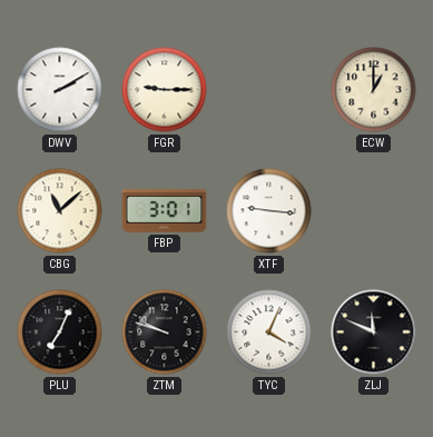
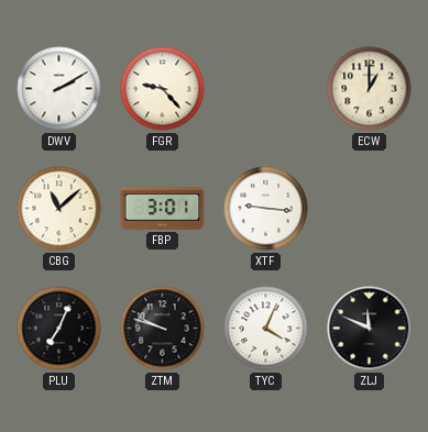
FGR: 9:15 -> 9:23 (163, 89)
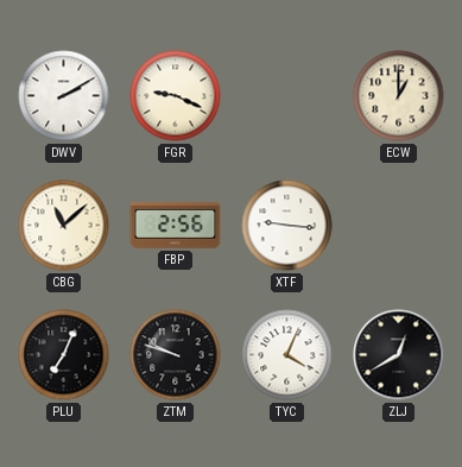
FGR: 9:23 -> 9:19 (176, 96)
FBP: 3:01 -> 2:56 (176, 226)
ZLJ: 11:49 -> 12:40 (399, 355)
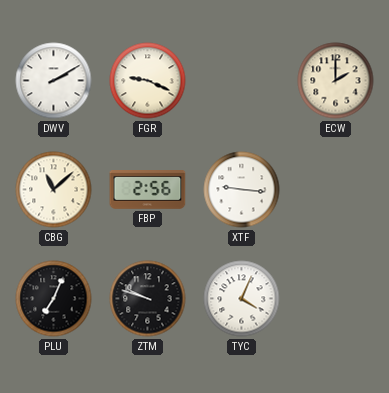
ECW: 1:00 -> 2:00 (336, 81)
ZLJ: 12:40 -> none (399, 355)
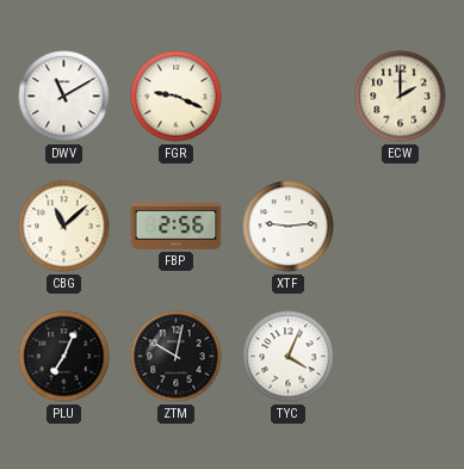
DWV: 2:10 -> 11:10 (64, 97)
XTF: 9:16 -> 9:14 (289, 227)
ZTM: 9:48 -> 10:02 (177, 357)
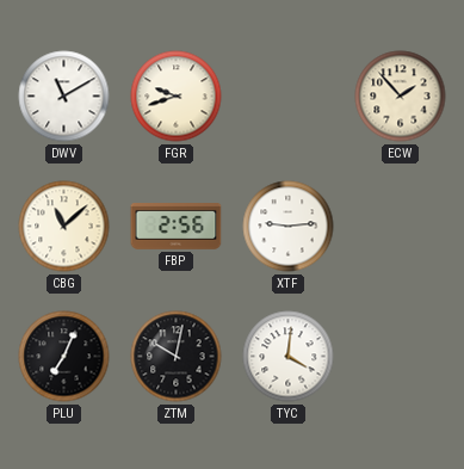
FGR: 9:19 -> 9:42 (177, 97)
ECW: 2:00 -> 1:53 (401, 97)
TYC: 4:04 -> 4:01 (289, 357)
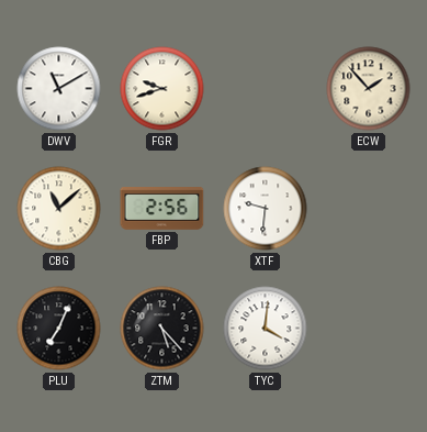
XTF: 9:14 -> 9:31 (266, 209)
ZTM: 10:02 -> 5:23 (162, 329)
